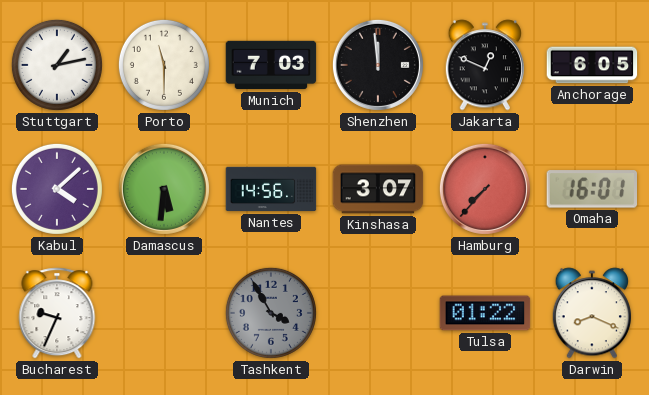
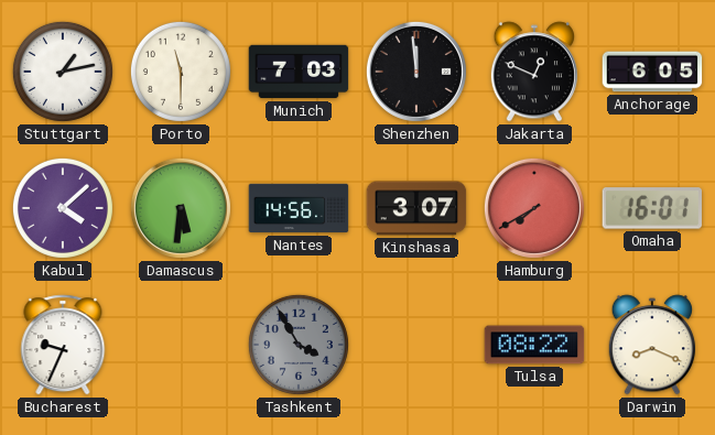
Hamburg: 7:37 -> 7:40 (534, 208)
Tulsa: 01:22 -> 08:22 (534, 345)
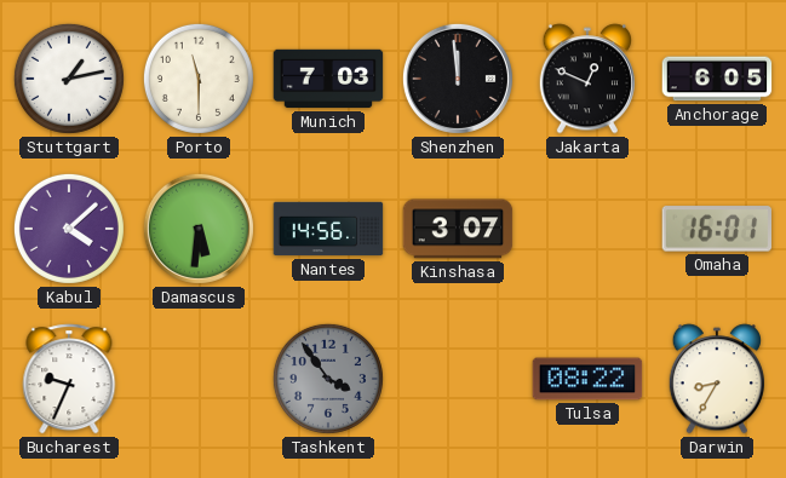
Hamburg: 7:40 -> none (534, 208)
Tashkent: 3:55 -> 3:54 (328, 379)
Darwin: 8:19 -> 8:35 (716, 379)
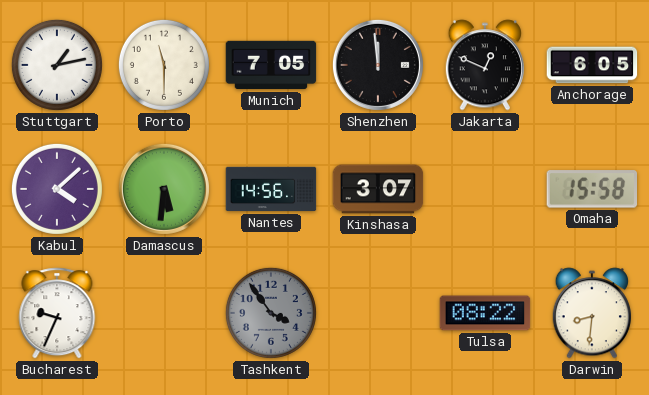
Munich: 7:03 -> 7:05 (271, 65)
Omaha: 16:01 -> 15:58 (592, 189)
Darwin: 8:35 -> 8:31 (591, 313)
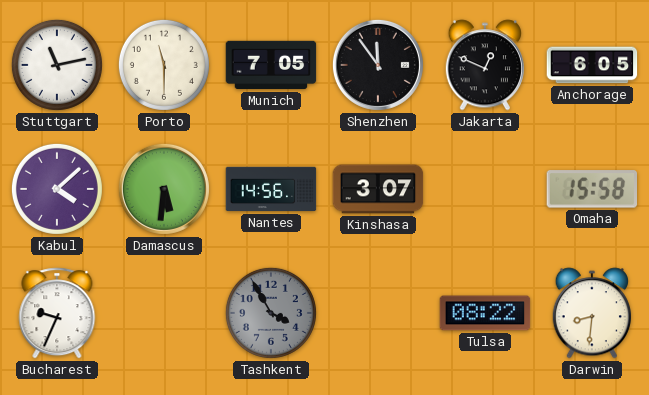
Stuttgart: 1:13 -> 11:13 (57, 65)
Shenzhen: 11:59 -> 11:54 (378, 65)
Tashkent: 3:54 -> 3:55 (271, 313)
